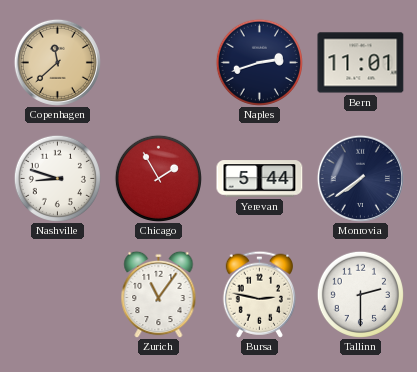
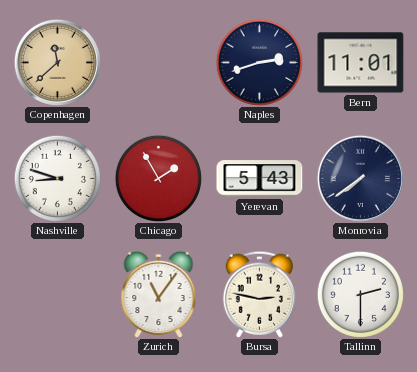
Yerevan: 5:44 -> 5:43 (260, 179)
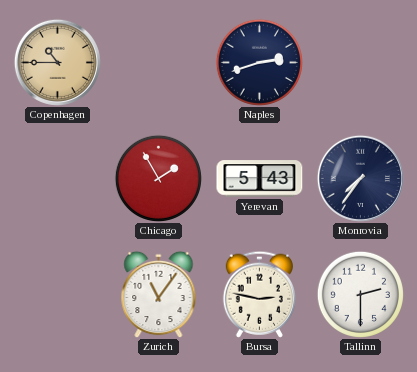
Copenhagen: 11:38 -> 10:45 (57, 62)
Bern: 11:01 -> none (361, 63)
Nashville: 8:48 -> none (57, 178)
Monrovia: 7:39 -> 7:36 (360, 178)
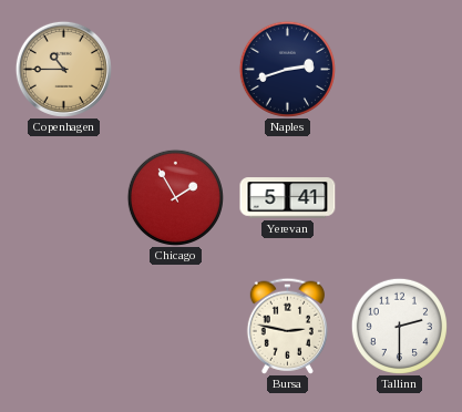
Yerevan: 5:43 -> 5:41 (288, 198)
Monrovia: 7:36 -> none (360, 178)
Zurich: 11:06 -> none (159, 294)
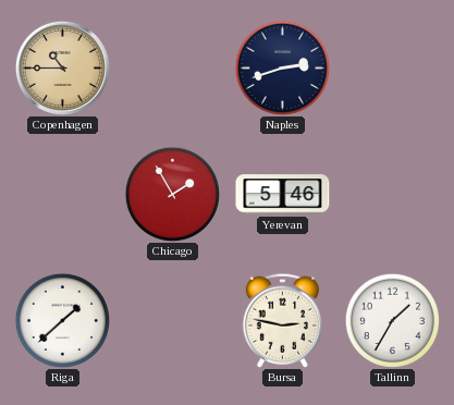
Yerevan: 5:41 -> 5:46 (283, 195)
Riga: none -> 1:38 (62, 320)
Tallinn: 2:30 -> 1:35 (392, 320)
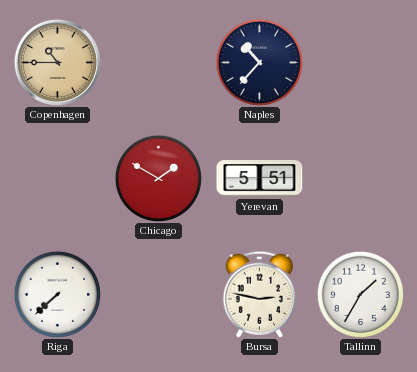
Naples: 2:42 -> 10:37 (259, 62)
Chicago: 1:55 -> 1:50 (158, 178)
Yerevan: 5:46 -> 5:51 (260, 179)
Riga: 1:38 -> 7:38 (57, 294)
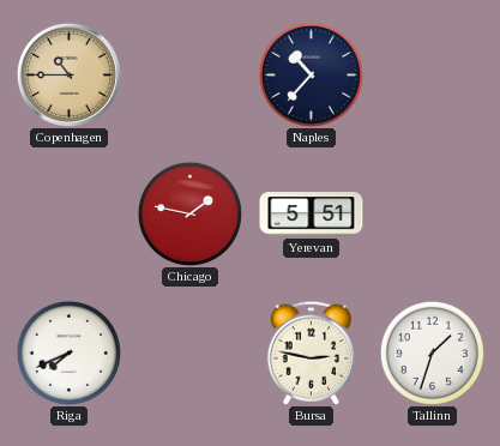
Chicago: 1:50 -> 1:47 (189, 213)
Riga: 7:38 -> 7:41 (68, 352)
Tallinn: 1:35 -> 1:33 (432, 352)
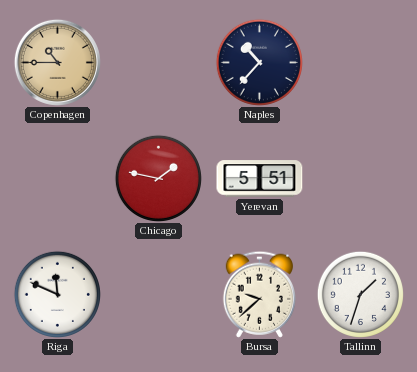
Riga: 7:41 -> 11:49 (57, 294)
Bursa: 2:47 -> 9:38 (259, 294)
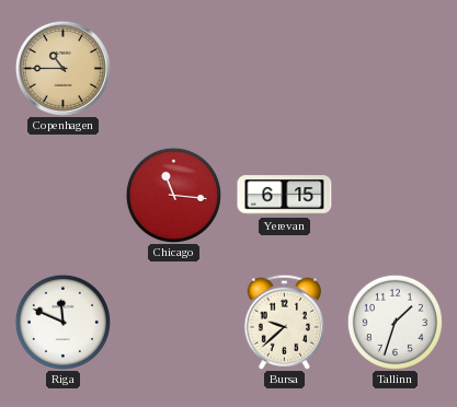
Naples: 10:37 -> none (259, 62)
Chicago: 1:47 -> 11:16 (173, 195)
Yerevan: 5:51 -> 6:15 (285, 196)
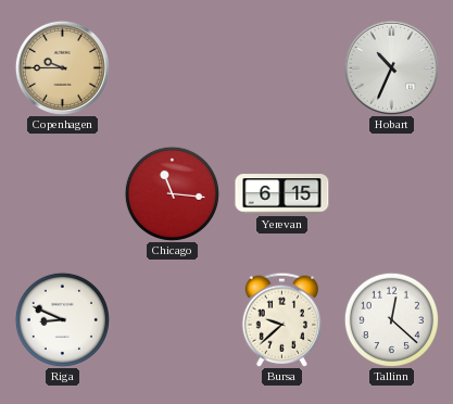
Copenhagen: 10:45 -> 9:45 (62, 67)
Hobart: none -> 10:34 (391, 67)
Riga: 11:49 -> 8:49 (62, 319)
Tallinn: 1:33 -> 12:22 (391, 319)
